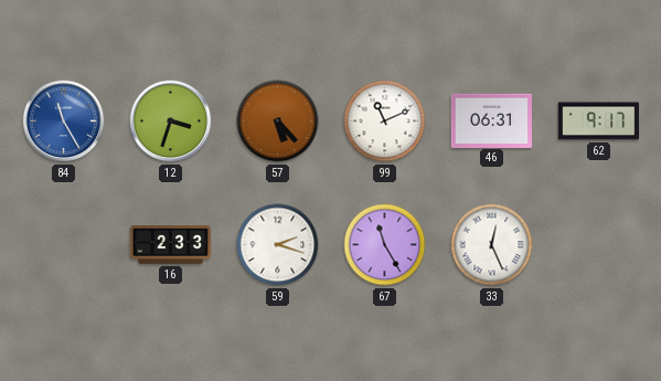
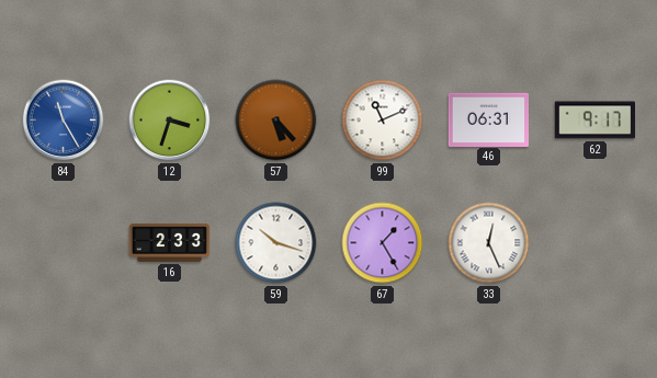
59: 2:18 -> 10:18 (276, 243)
67: 11:25 -> 1:25 (383, 243)
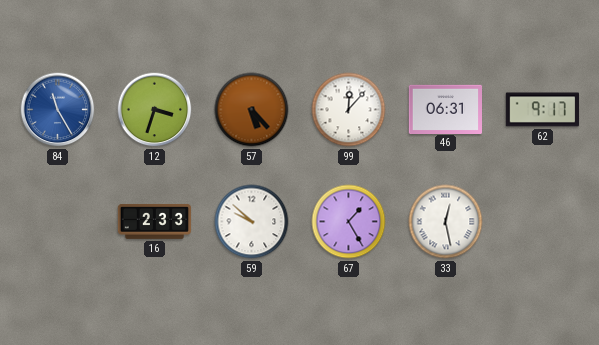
99: 11:11 -> 12:07 (349, 110)
59: 10:18 -> 9:52 (252, 222)
33: 12:26 -> 12:28 (446, 222)
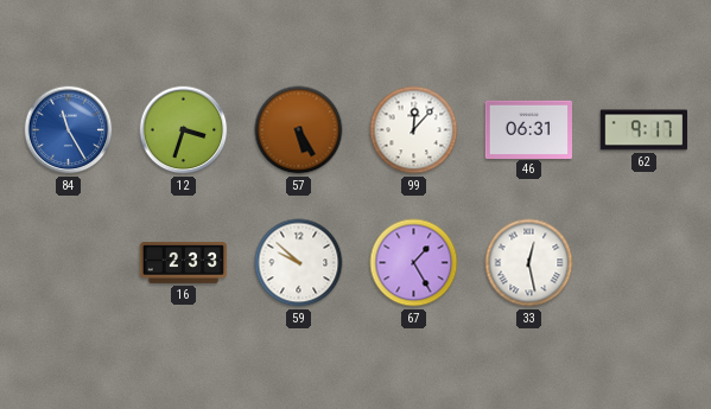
57: 5:23 -> 5:25 (299, 130)
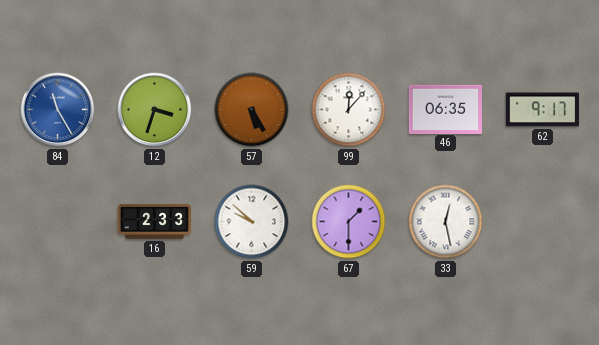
46: 06:31 -> 06:35 (445, 109)
67: 1:25 -> 1:30 (349, 222)
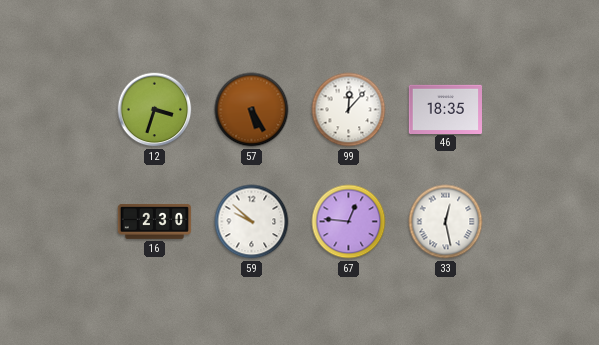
84: 11:25 -> none (58, 110)
46: 06:35 -> 18:35 (445, 109)
62: 9:17 -> none (542, 110)
16: 2:33 -> 2:30 (155, 221)
67: 1:30 -> 12:46 (349, 222)
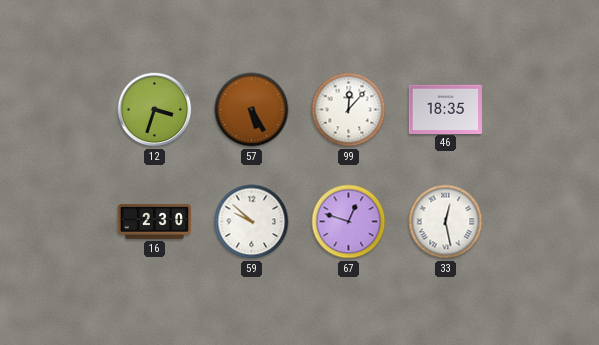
67: 12:46 -> 12:48 (349, 222)
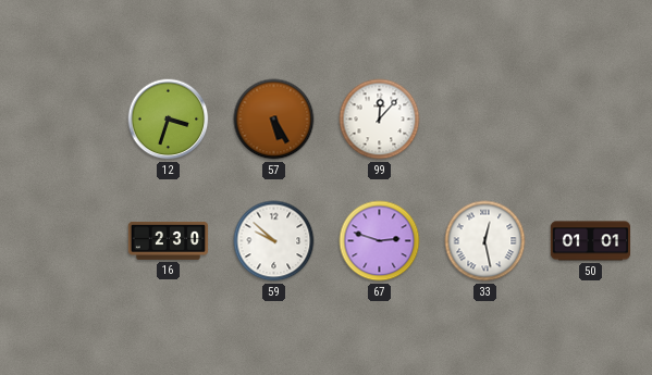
46: 18:35 -> none (445, 109)
67: 12:48 -> 2:48 (380, 241)
50: none -> 01:01 (591, 241)
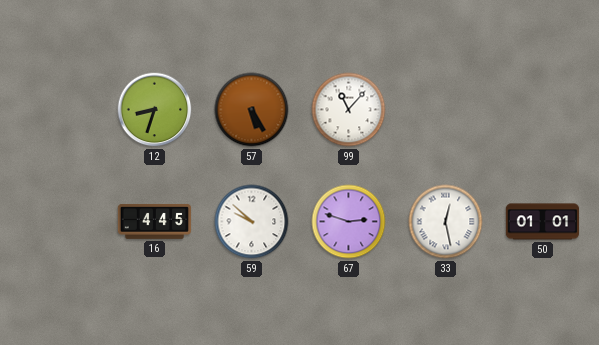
12: 3:33 -> 8:33 (155, 110)
99: 12:07 -> 11:07 (349, 110)
16: 2:30 -> 4:45 (155, 221)
